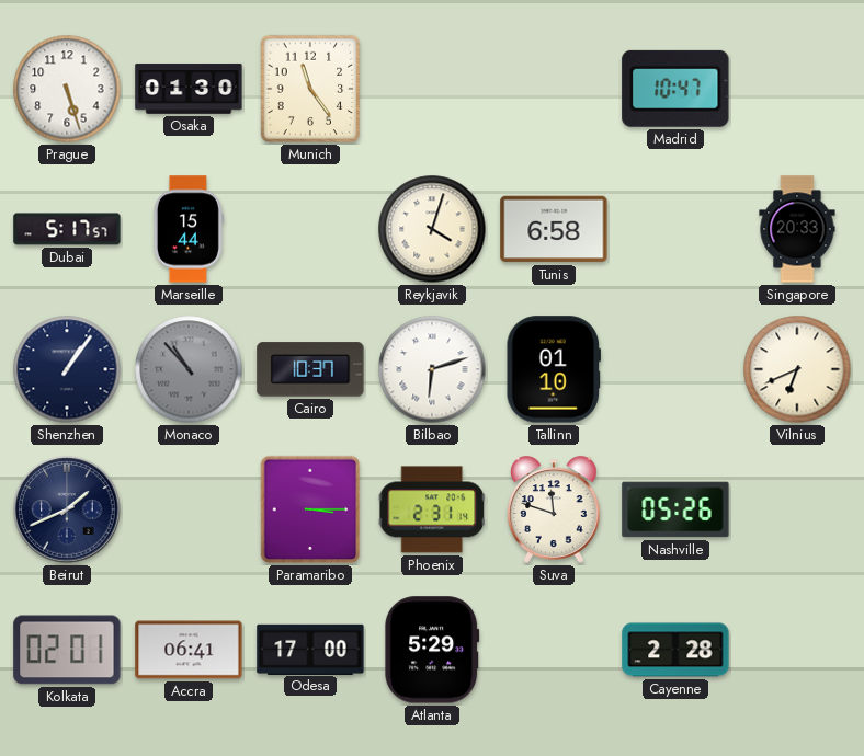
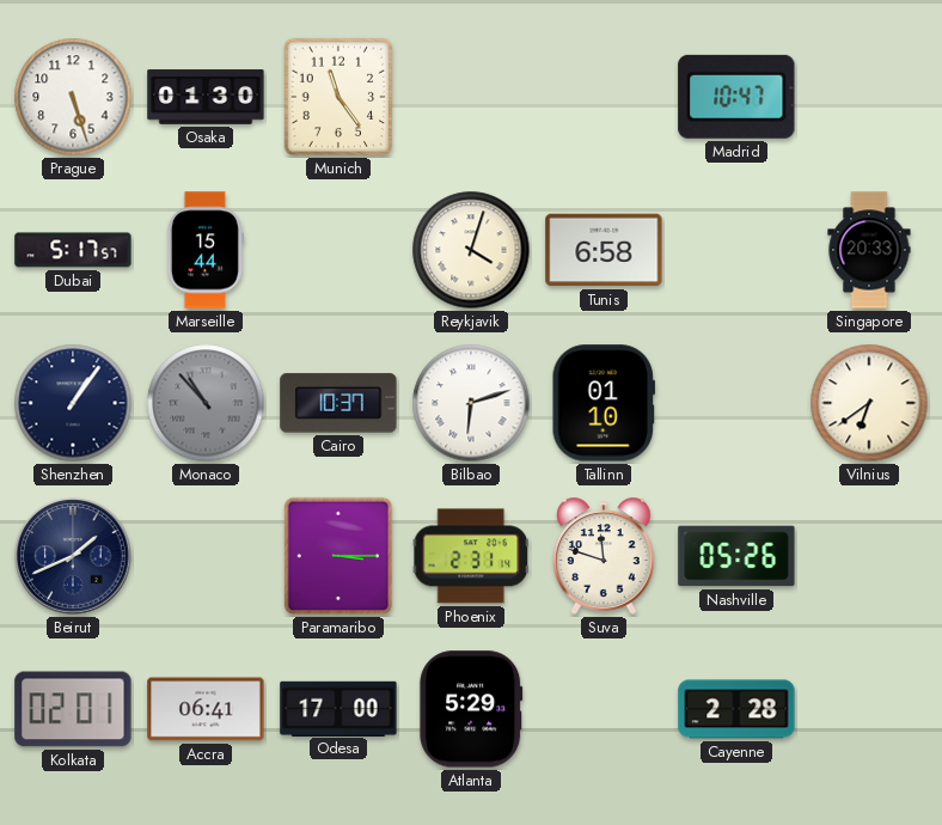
Vilnius: 6:41 -> 6:39 (869, 403)
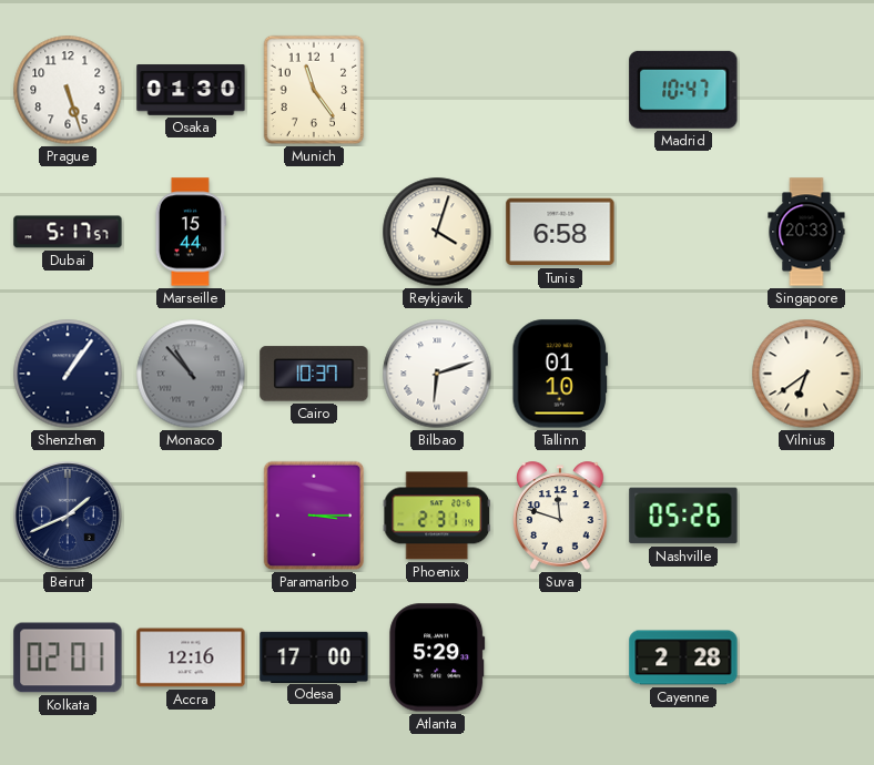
Accra: 06:41 -> 12:16 (191, 657)
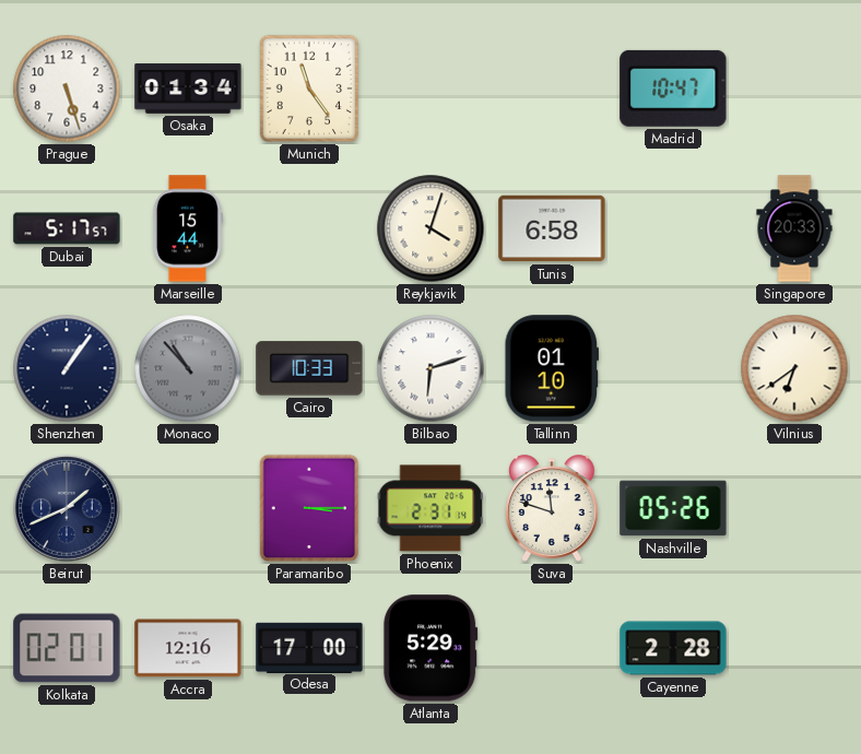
Osaka: 01:30 -> 01:34 (188, 89)
Cairo: 10:37 -> 10:33 (309, 368)
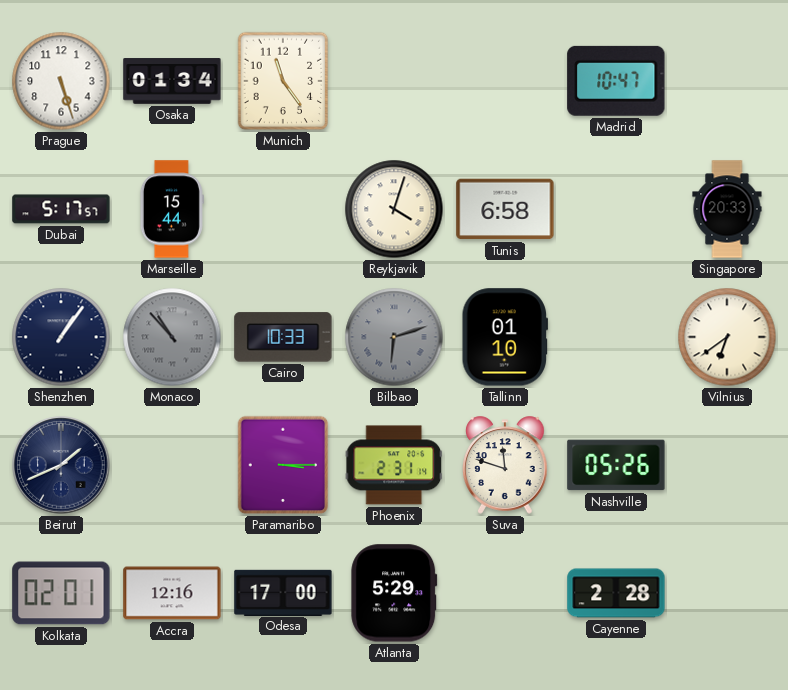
Bilbao dial: white -> grey (394, 337)
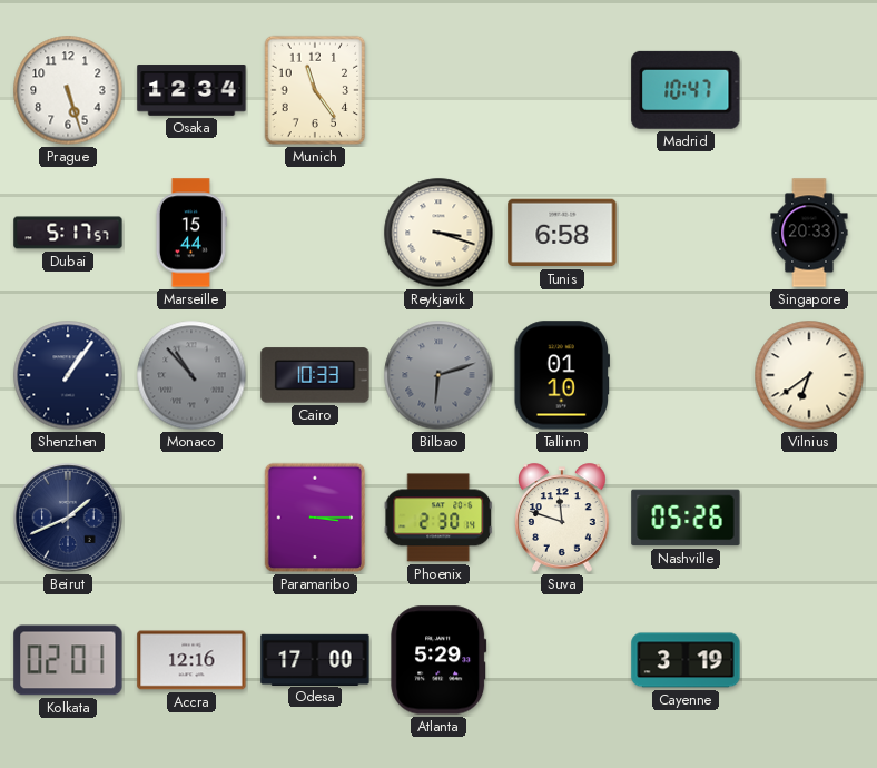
Osaka: 01:34 -> 12:34 (191, 90)
Reykjavik: 4:03 -> 3:18 (438, 233)
Phoenix: 2:31 -> 2:30 (438, 518)
Cayenne: 2:28 -> 3:19 (686, 660)
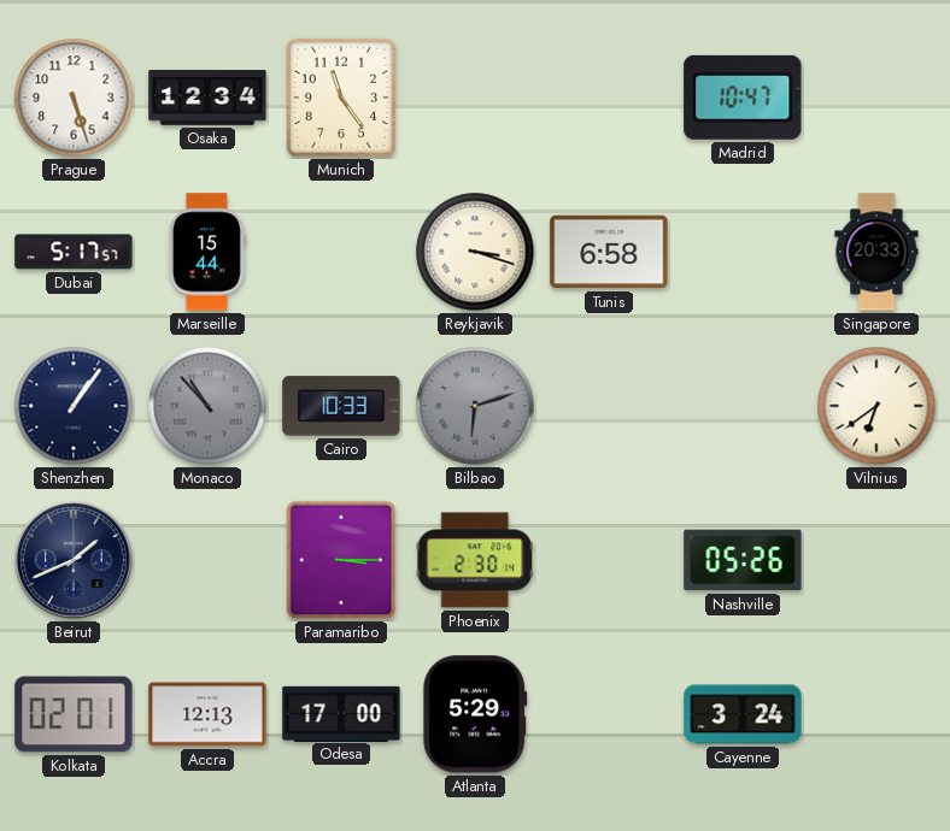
Tallinn: 01:10 -> none (561, 375)
Suva: 11:48 -> none (562, 518)
Accra: 12:16 -> 12:13 (207, 714)
Cayenne: 3:19 -> 3:24 (743, 714)
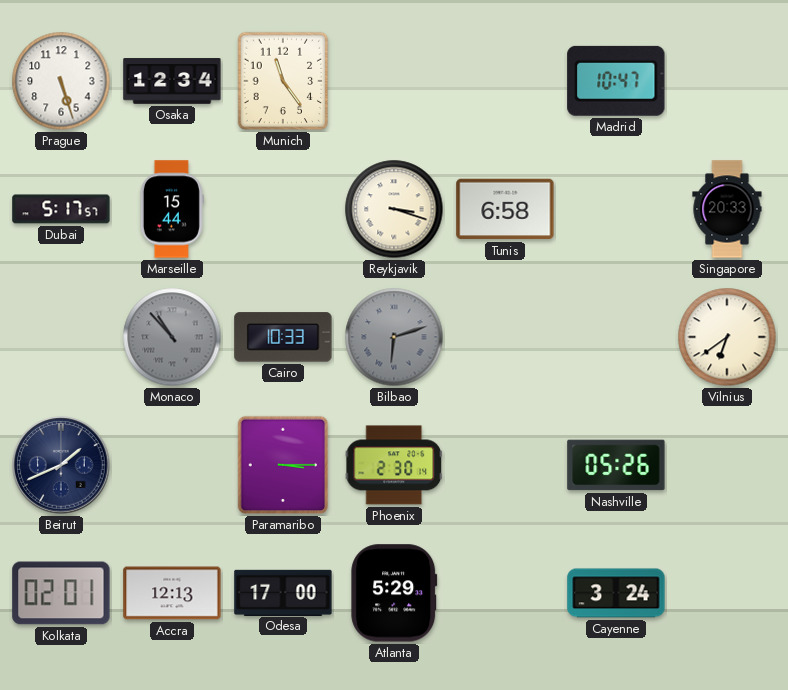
Shenzhen: 1:06 -> none (74, 406)
